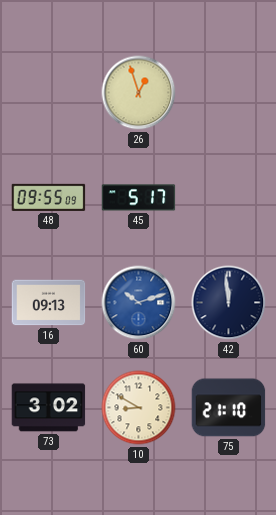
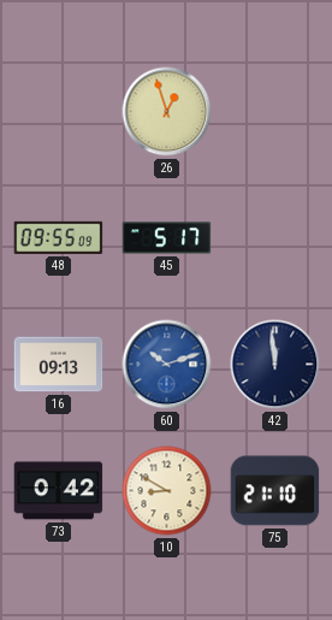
73: 3:02 -> 0:42 (59, 491)
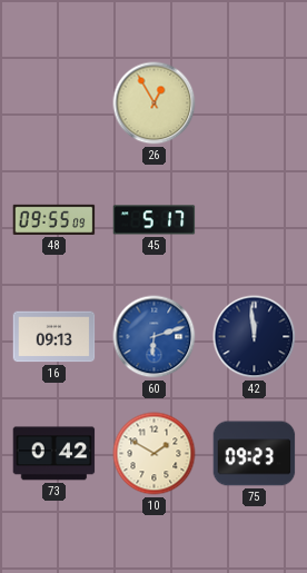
26: 12:57 -> 12:55 (155, 103)
60: 10:12 -> 6:12 (155, 337)
10: 8:50 -> 1:50 (155, 454)
75: 21:10 -> 09:23 (255, 454)
